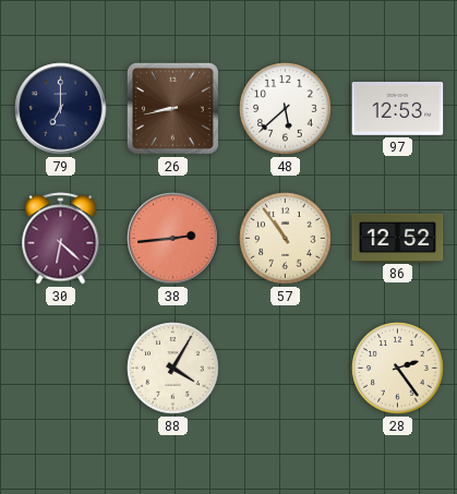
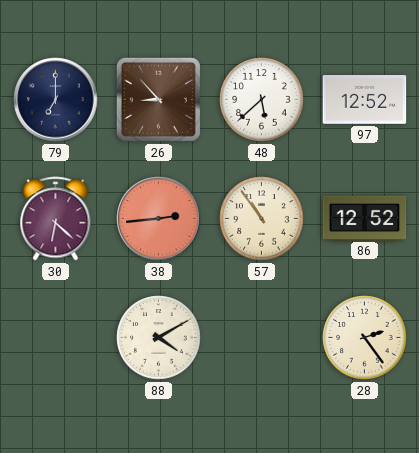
26: 8:43 -> 8:53 (158, 99)
97: 12:53 -> 12:52 (365, 100)
88: 4:05 -> 4:10 (159, 338)
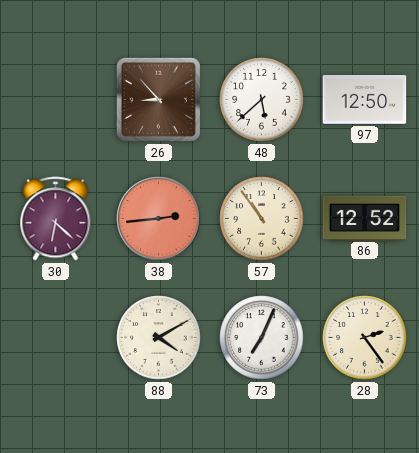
79: 7:00 -> none (56, 100)
97: 12:52 -> 12:50 (365, 100)
73: none -> 7:04 (262, 338)
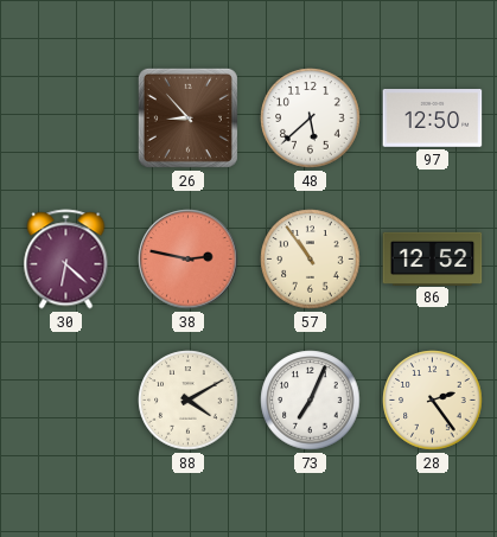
38: 2:44 -> 2:47 (189, 260)
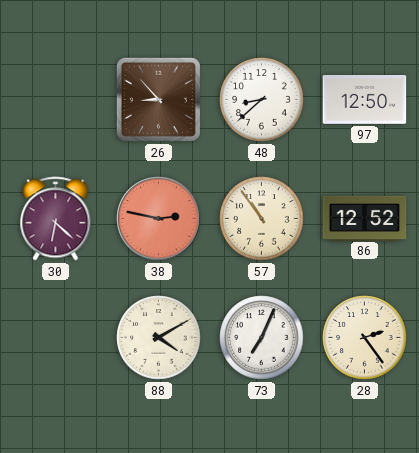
48: 5:38 -> 8:38 (262, 100)
